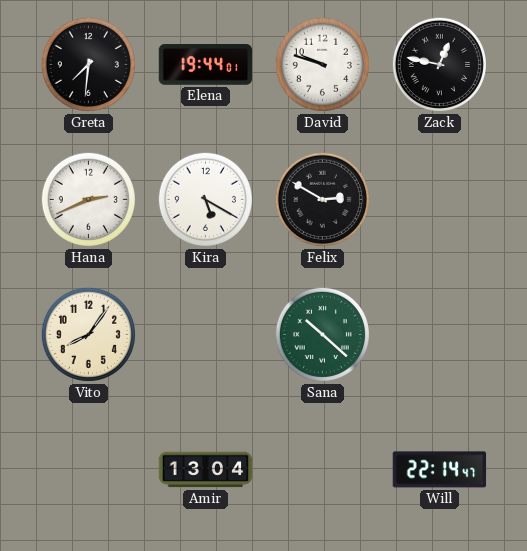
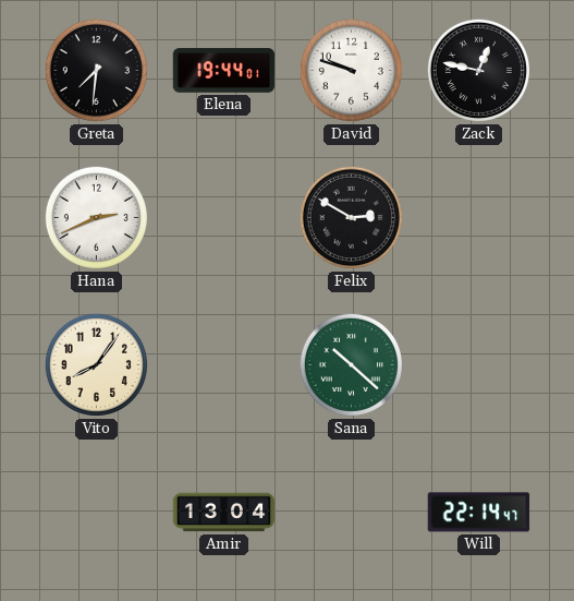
Kira: 5:20 -> none (205, 199)
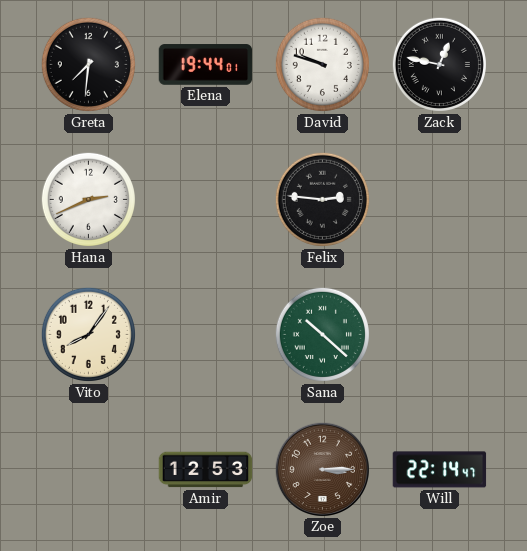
Felix: 2:50 -> 2:46 (322, 199)
Amir: 13:04 -> 12:53 (206, 470)
Zoe: none -> 3:15 (322, 469)
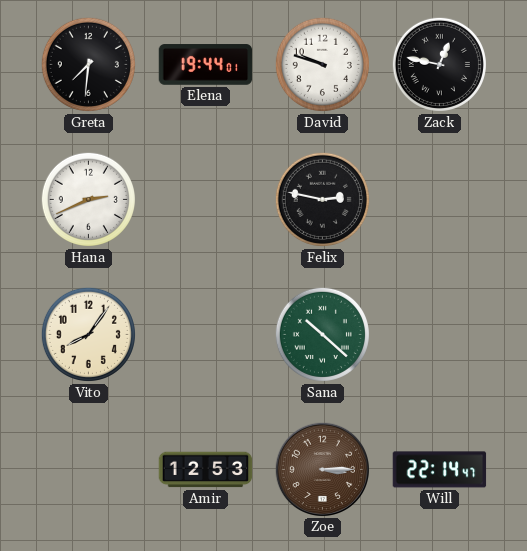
Felix: 2:46 -> 2:47 (322, 199)
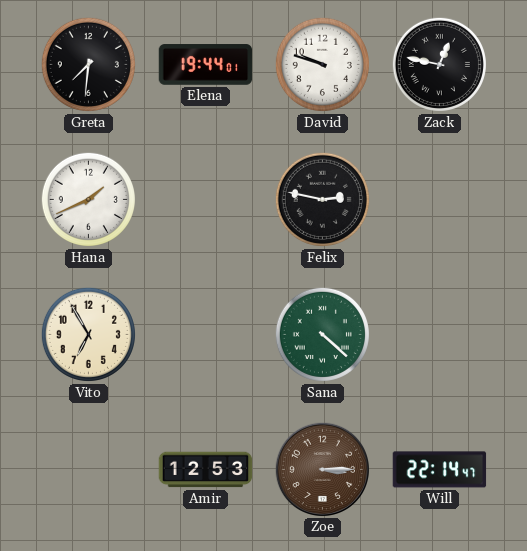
Hana: 2:41 -> 1:41 (88, 199)
Vito: 8:06 -> 6:55 (88, 334)
Sana: 10:22 -> 4:22 (322, 334)
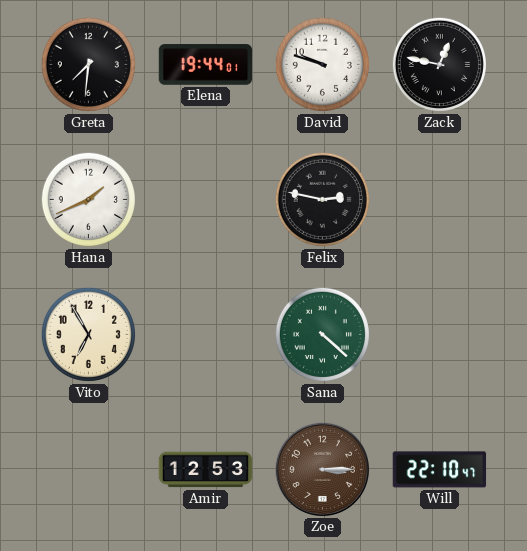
Will: 22:14 -> 22:10 (440, 470)
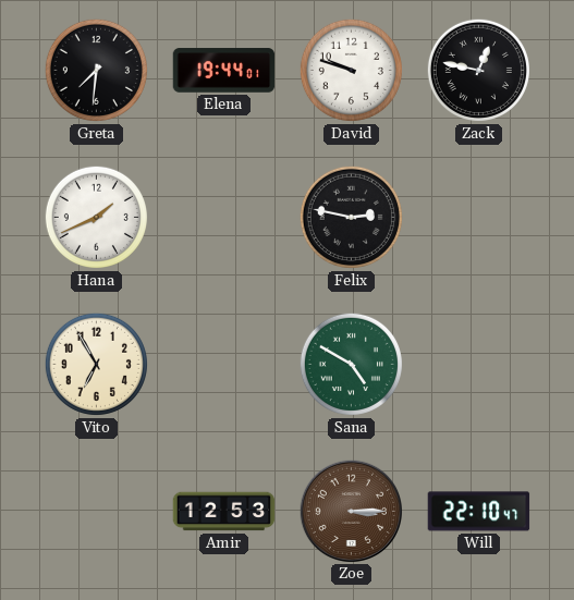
Sana: 4:22 -> 4:50 (351, 364)
